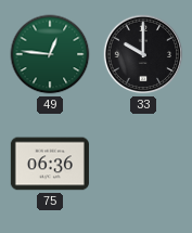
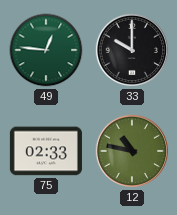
75: 06:36 -> 02:33 (46, 151)
12: none -> 10:47 (132, 151)
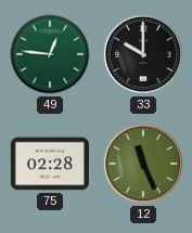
75: 02:33 -> 02:28 (50, 164)
12: 10:47 -> 11:26 (143, 164)
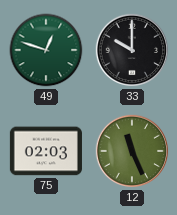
49: 12:46 -> 12:48 (46, 50)
75: 02:28 -> 02:03 (46, 151)
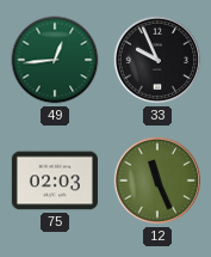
49: 12:48 -> 12:44 (55, 60)
33: 10:00 -> 9:56 (157, 60)
